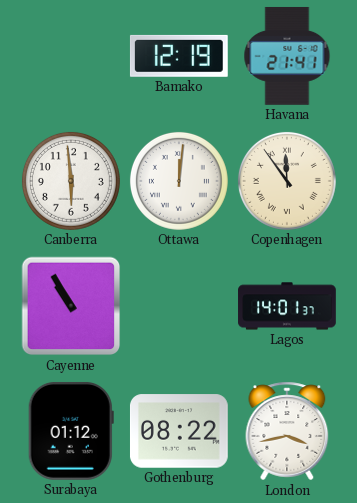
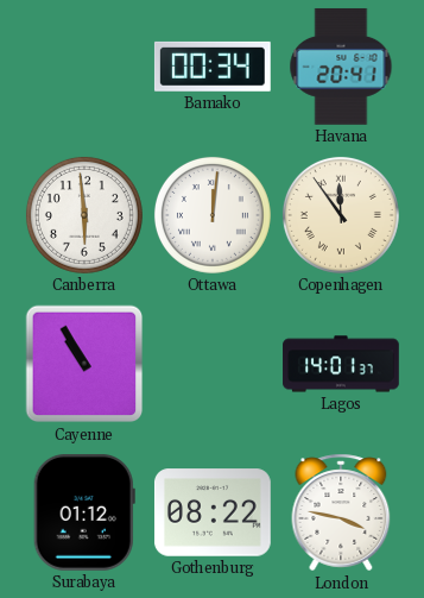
Bamako: 12:19 -> 00:34 (213, 67)
Havana: 21:41 -> 20:41 (341, 67)
London: 3:43 -> 3:47 (341, 512)
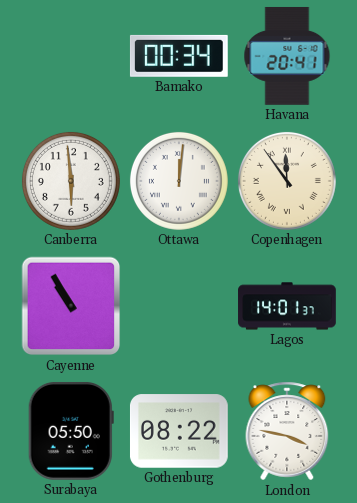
Surabaya: 01:12 -> 05:50 (71, 431)
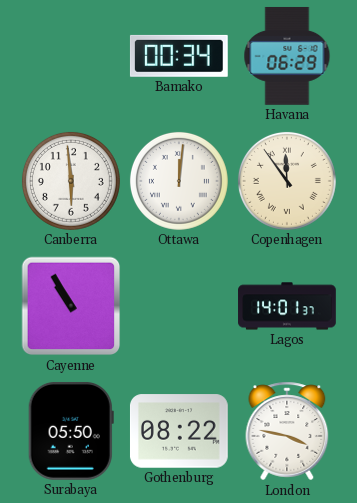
Havana: 20:41 -> 06:29 (287, 56)
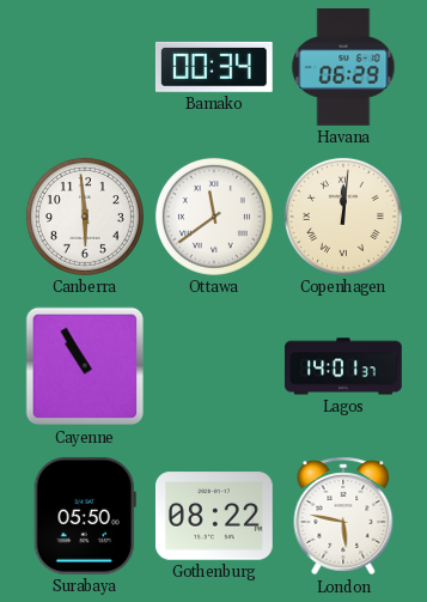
Ottawa: 12:01 -> 11:39 (214, 217)
Copenhagen: 11:54 -> 12:01 (343, 217)
London: 3:47 -> 5:47 (343, 516)
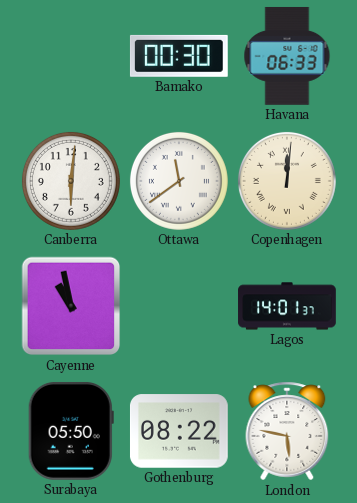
Bamako: 00:34 -> 00:30 (179, 56)
Havana: 06:29 -> 06:33 (287, 56)
Canberra: 5:59 -> 6:01 (71, 181)
Cayenne: 10:55 -> 10:58 (71, 306)
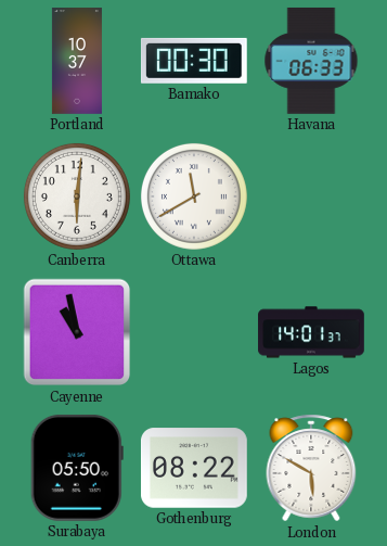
Portland: none -> 10:37 (77, 61)
Ottawa: 11:39 -> 11:40 (194, 196)
Copenhagen: 12:01 -> none (287, 181)
London: 5:47 -> 5:50 (311, 468)
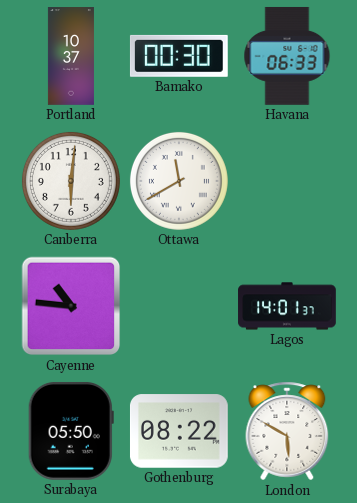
Cayenne: 10:58 -> 10:46 (71, 306)
